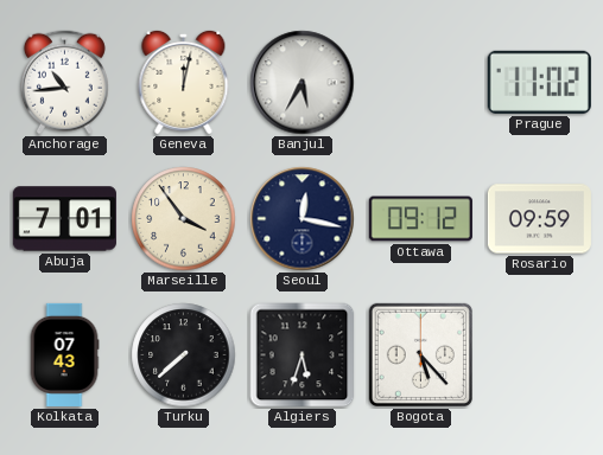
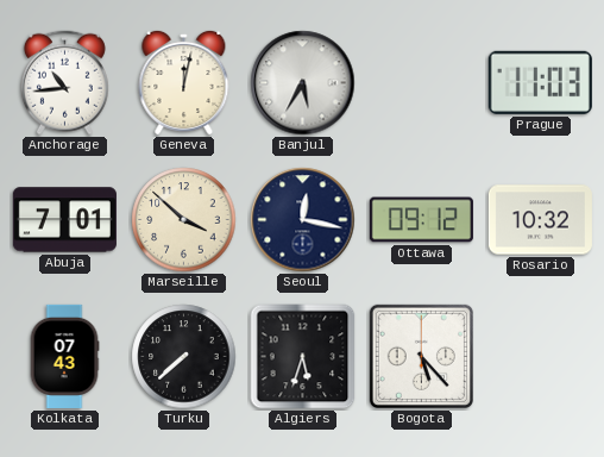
Prague: 11:02 -> 11:03 (540, 82)
Marseille: 3:54 -> 3:52 (184, 220)
Rosario: 09:59 -> 10:32 (540, 220)
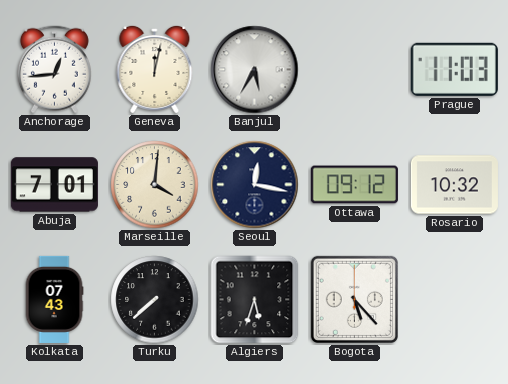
Anchorage: 10:44 -> 12:44 (54, 70)
Marseille: 3:52 -> 4:01 (155, 185)
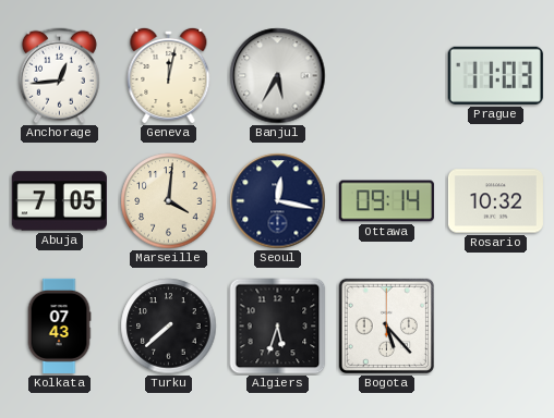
Abuja: 7:01 -> 7:05 (59, 201)
Ottawa: 09:12 -> 09:14 (386, 201)
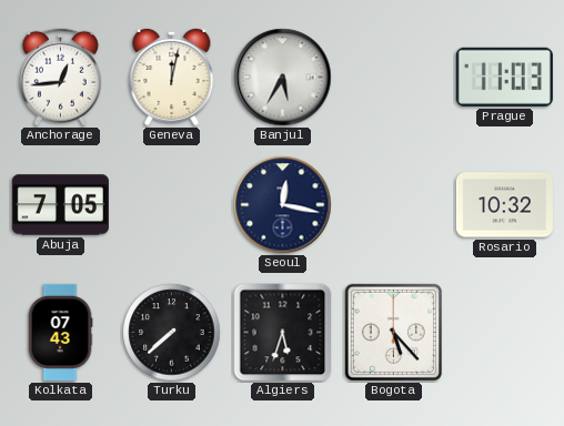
Marseille: 4:01 -> none (169, 201)
Ottawa: 09:14 -> none (386, 201)
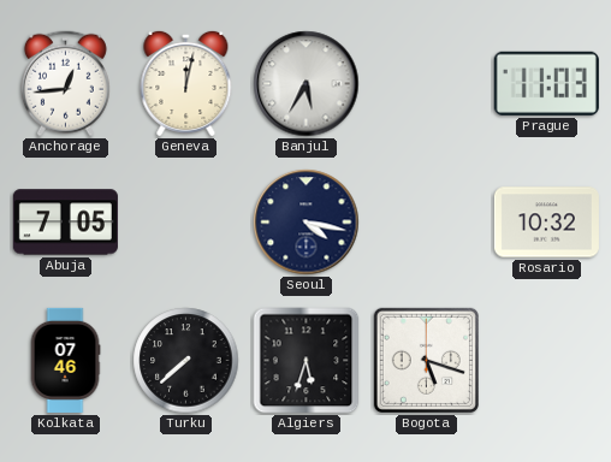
Seoul: 12:17 -> 4:17 (307, 223)
Kolkata: 07:43 -> 07:46 (65, 360)
Bogota: 5:23 -> 5:18 (426, 360)
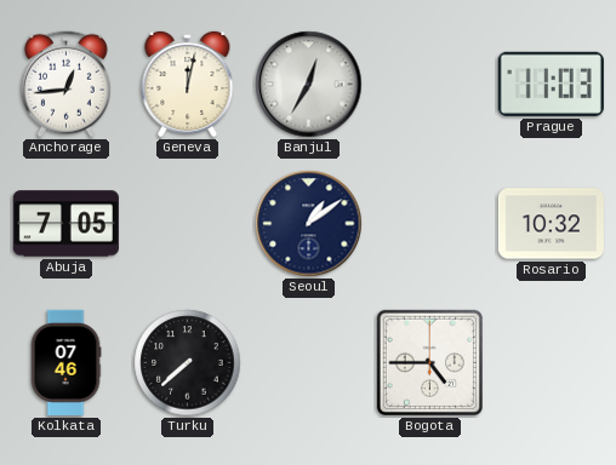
Banjul: 5:35 -> 12:35 (309, 85)
Seoul: 4:17 -> 1:09 (309, 224)
Algiers: 5:33 -> none (307, 361)
Bogota: 5:18 -> 4:45 (429, 362)
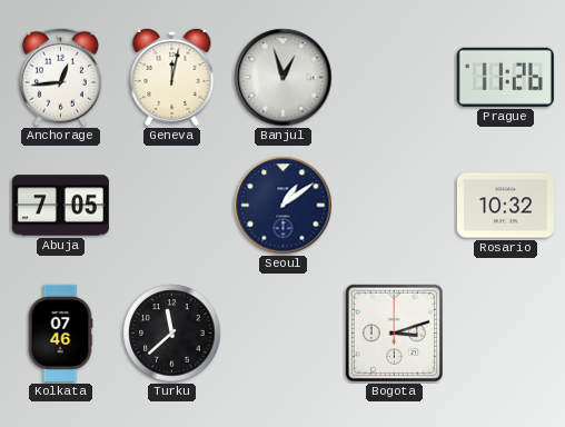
Banjul: 12:35 -> 12:57 (284, 78)
Prague: 11:03 -> 11:26 (505, 77)
Turku: 7:38 -> 11:38 (172, 334)
Bogota: 4:45 -> 3:12 (394, 332)
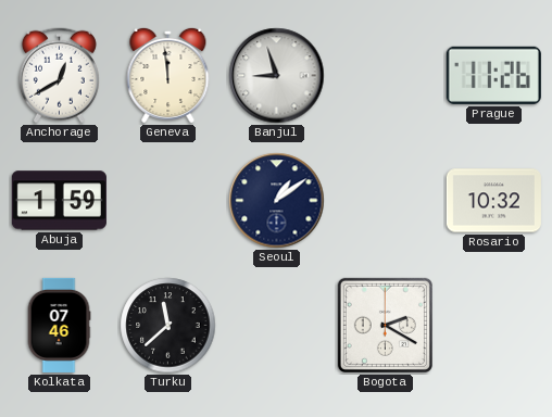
Anchorage: 12:44 -> 12:40 (59, 76)
Geneva: 12:02 -> 11:59 (168, 75)
Banjul: 12:57 -> 8:57 (277, 76)
Abuja: 7:05 -> 1:59 (59, 201)
Bogota: 3:12 -> 2:20 (385, 325)
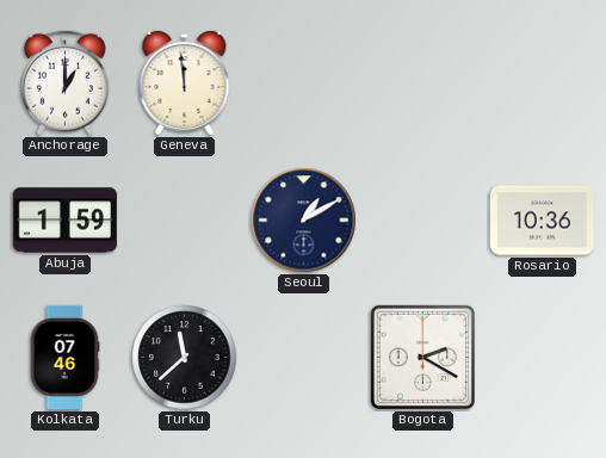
Anchorage: 12:40 -> 1:00 (64, 83)
Banjul: 8:57 -> none (277, 76)
Prague: 11:26 -> none (493, 75)
Seoul: 1:09 -> 1:10 (304, 221)
Rosario: 10:32 -> 10:36 (542, 221)
